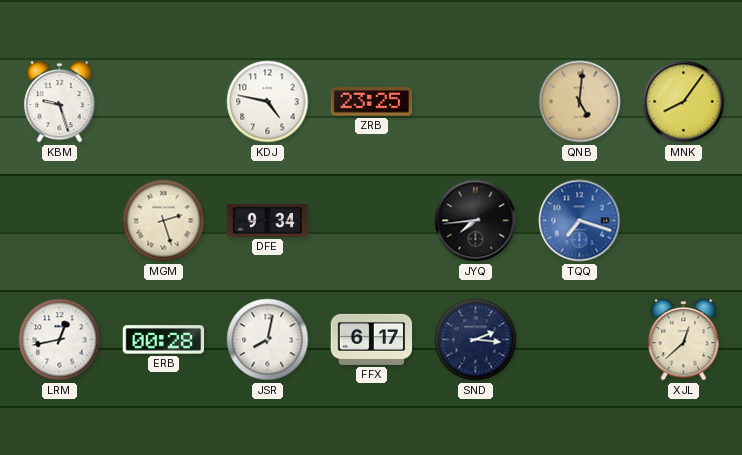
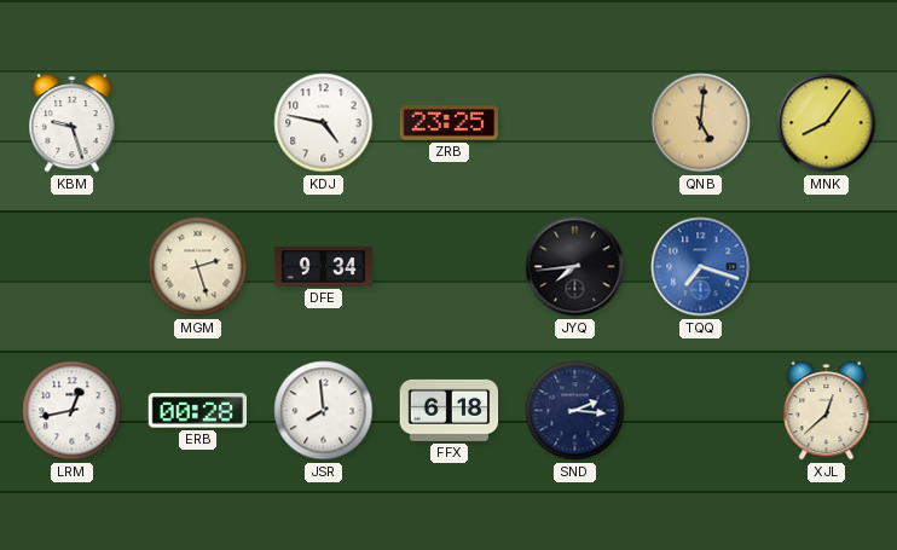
JSR: 8:02 -> 7:59 (324, 411)
FFX: 6:17 -> 6:18 (450, 410)
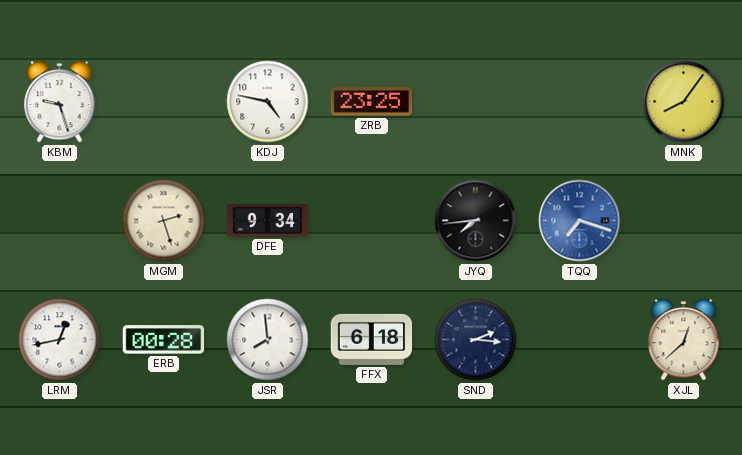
QNB: 5:01 -> none (701, 123)
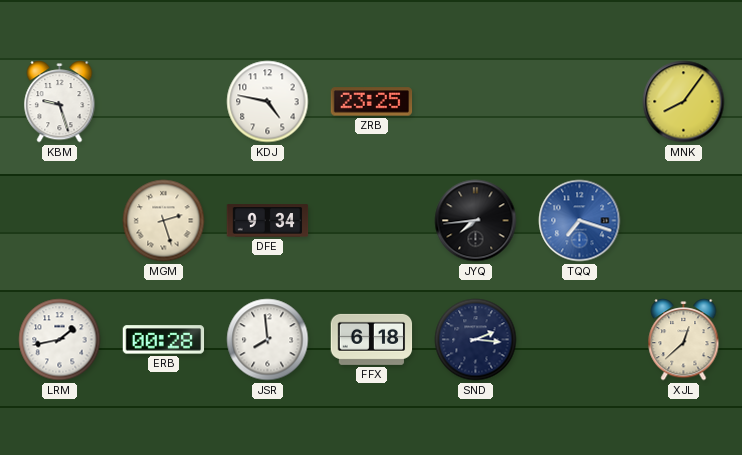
LRM: 12:43 -> 1:43 (60, 340)
